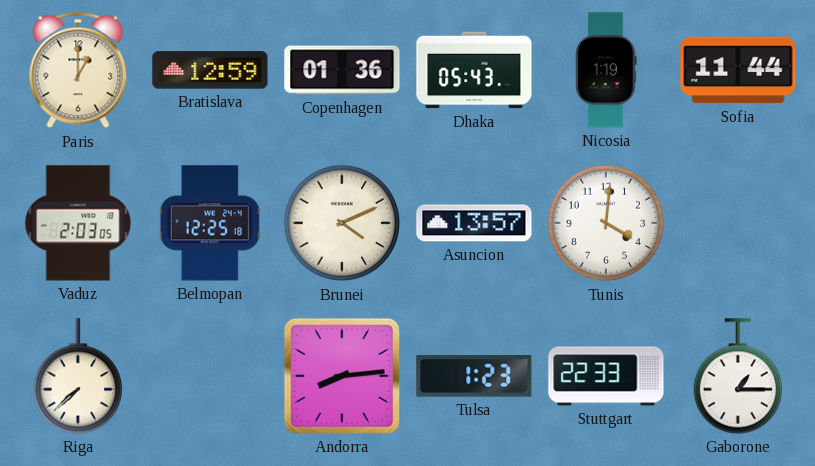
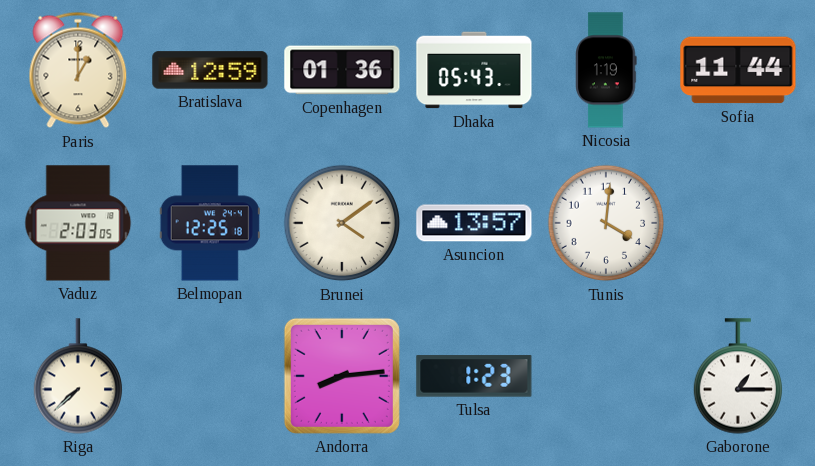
Brunei: 4:11 -> 4:09 (342, 223)
Stuttgart: 22:33 -> none (606, 376)
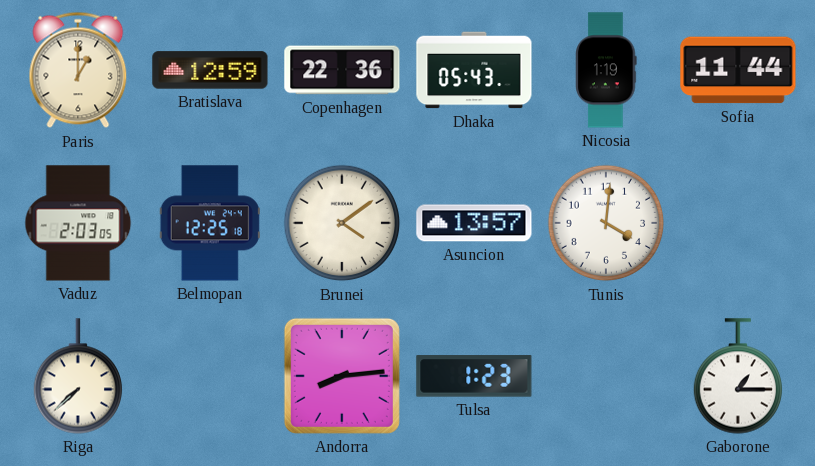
Copenhagen: 01:36 -> 22:36 (342, 70)
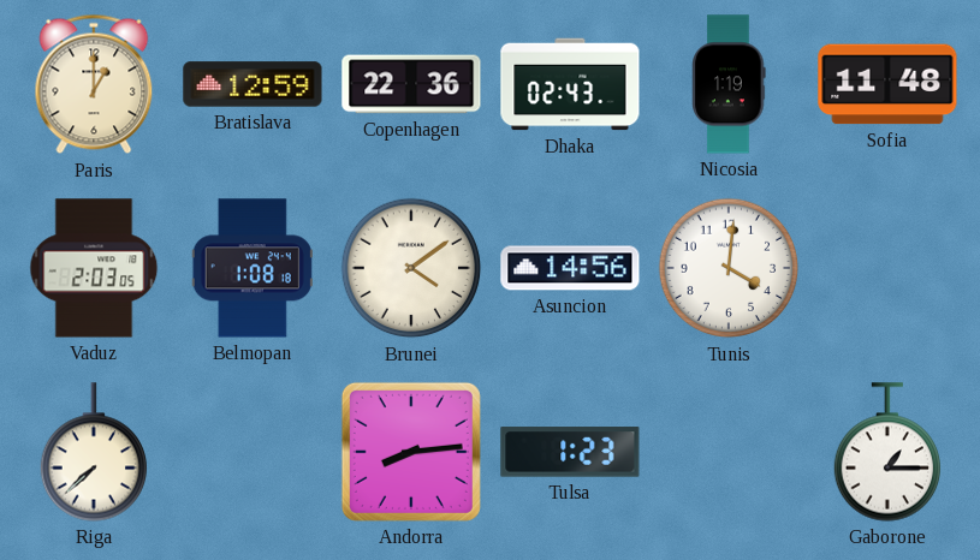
Dhaka: 05:43 -> 02:43 (570, 84)
Sofia: 11:44 -> 11:48 (887, 84)
Belmopan: 12:25 -> 1:08 (253, 268)
Asuncion: 13:57 -> 14:56 (570, 268)
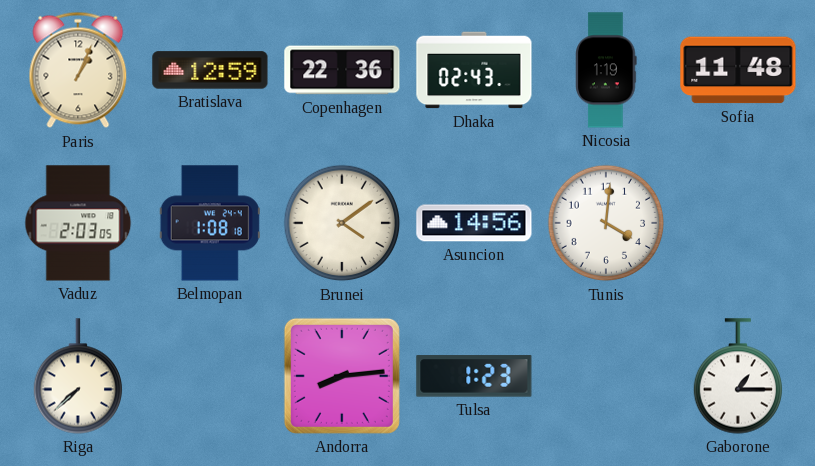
Paris: 1:00 -> 1:04 (78, 70)
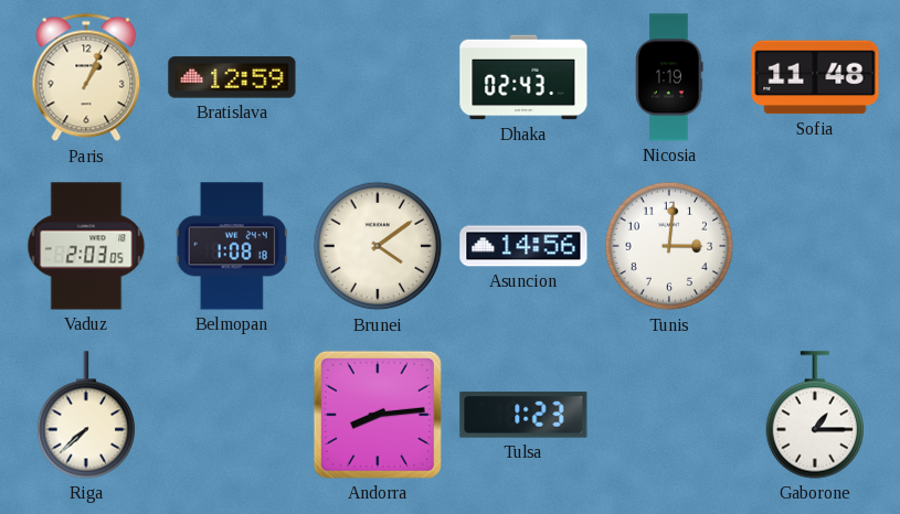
Copenhagen: 22:36 -> none (342, 70)
Tunis: 4:01 -> 3:01 (669, 246)
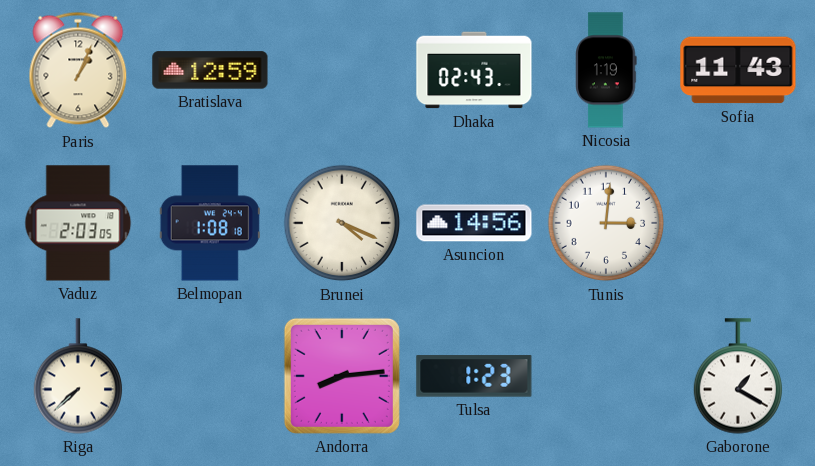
Sofia: 11:48 -> 11:43 (738, 70)
Brunei: 4:09 -> 4:19 (342, 223)
Gaborone: 1:15 -> 1:20 (738, 376)
